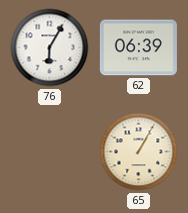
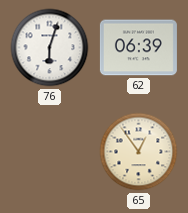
76: 6:05 -> 6:03 (50, 48)
65: 1:05 -> 12:54 (139, 152)
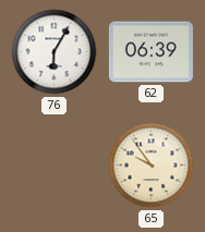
76: 6:03 -> 6:05 (55, 52)
65: 12:54 -> 9:54 (152, 166)
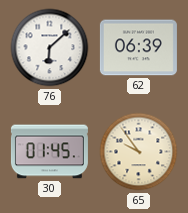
76: 6:05 -> 6:08 (50, 48)
30: none -> 01:45 (49, 152)
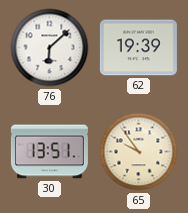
62: 06:39 -> 19:39 (138, 48)
30: 01:45 -> 13:51 (49, 152)
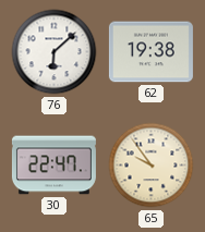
62: 19:39 -> 19:38 (150, 52)
30: 13:51 -> 22:47 (53, 166)
